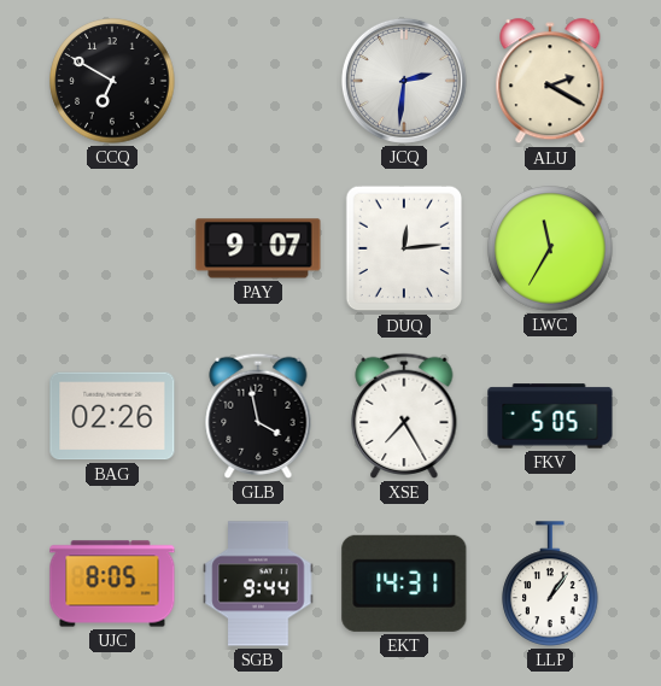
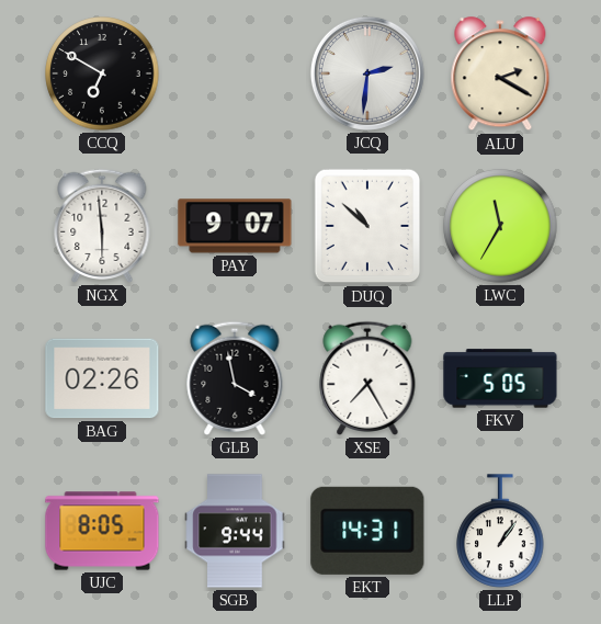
NGX: none -> 5:59 (102, 226)
DUQ: 12:14 -> 10:52 (367, 226)
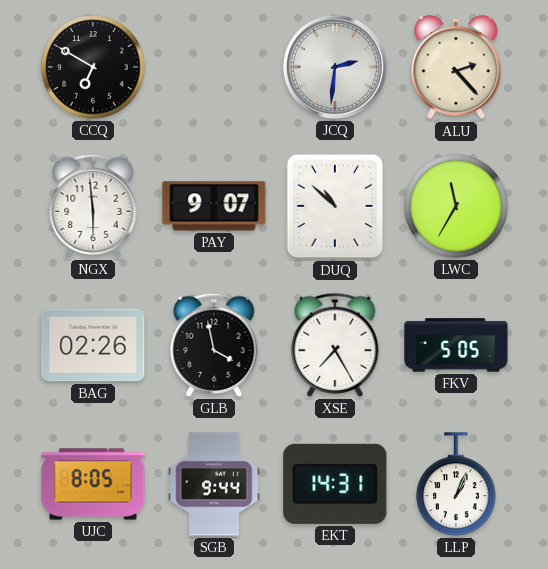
ALU: 2:20 -> 2:23 (456, 68)
LLP: 1:06 -> 1:04 (456, 484)
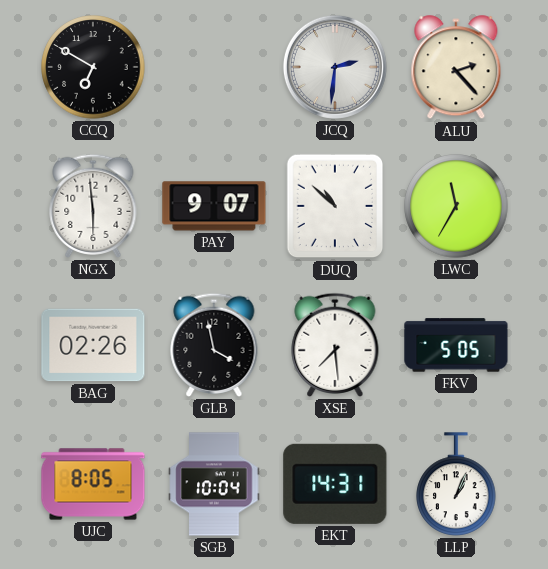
XSE: 7:25 -> 7:29 (335, 345)
SGB: 9:44 -> 10:04 (214, 484)
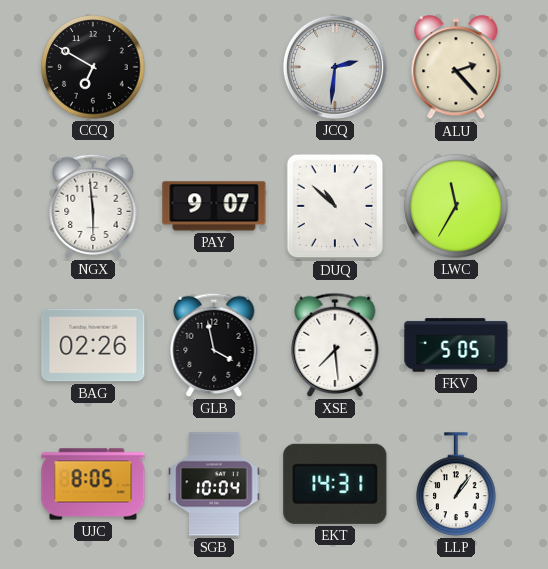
LLP: 1:04 -> 1:06 (456, 484)
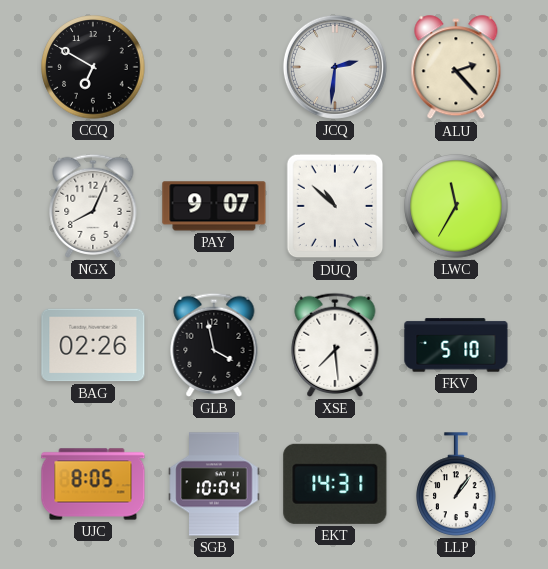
NGX: 5:59 -> 8:04 (93, 206)
FKV: 5:05 -> 5:10 (456, 345)
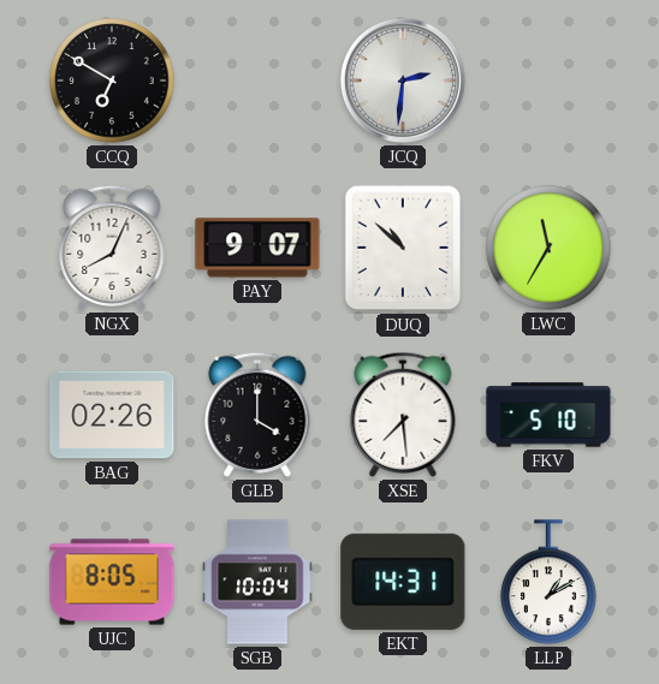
ALU: 2:23 -> none (456, 68)
GLB: 3:58 -> 4:00 (257, 415)
LLP: 1:06 -> 1:10 (548, 582)
